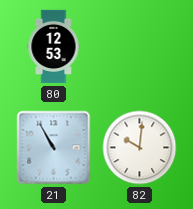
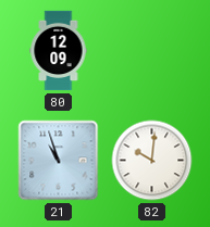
80: 12:53 -> 12:09 (59, 51)
21: 10:55 -> 10:57 (59, 161)
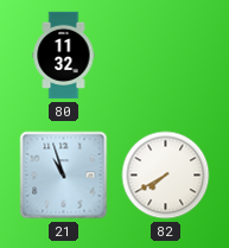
80: 12:09 -> 11:32 (64, 56)
82: 10:01 -> 7:40 (166, 176)
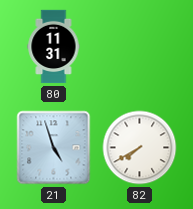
80: 11:32 -> 11:31 (54, 47)
21: 10:57 -> 4:57 (54, 148)
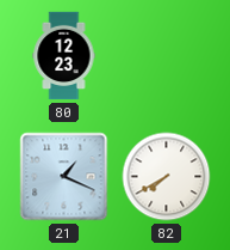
80: 11:31 -> 12:23 (64, 56)
21: 4:57 -> 1:19 (64, 177)
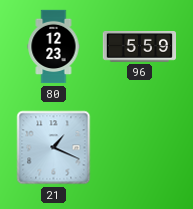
96: none -> 5:59 (139, 47)
82: 7:40 -> none (167, 177)
